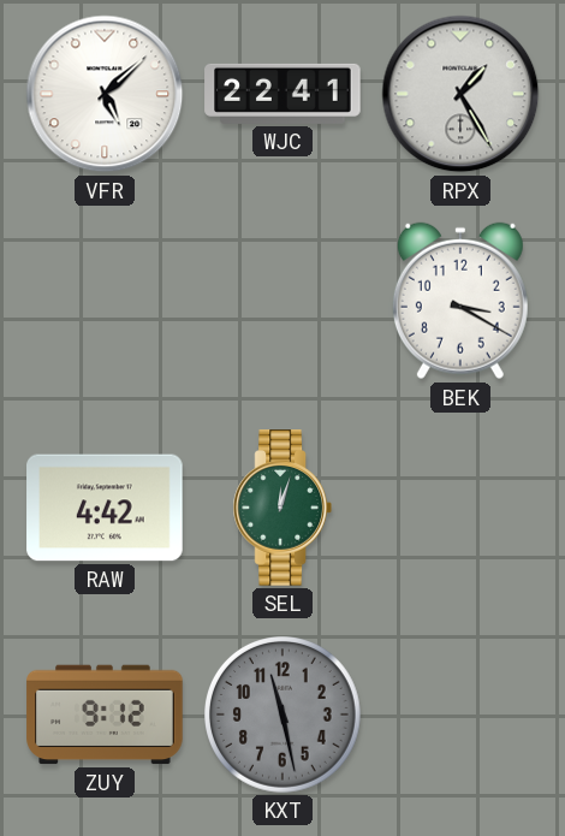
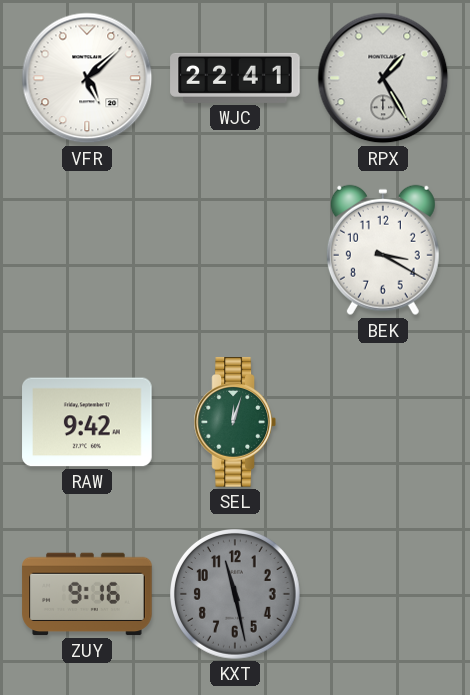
RAW: 4:42 -> 9:42 (87, 422)
ZUY: 9:12 -> 9:16 (87, 594)
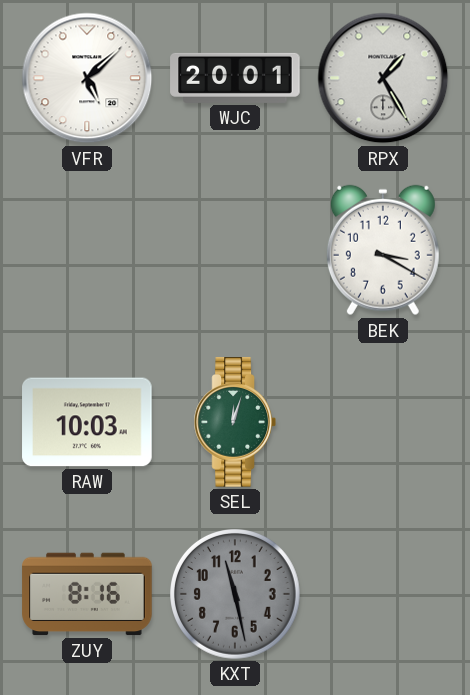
WJC: 22:41 -> 20:01 (235, 78)
RAW: 9:42 -> 10:03 (87, 422)
ZUY: 9:16 -> 8:16 (87, 594)
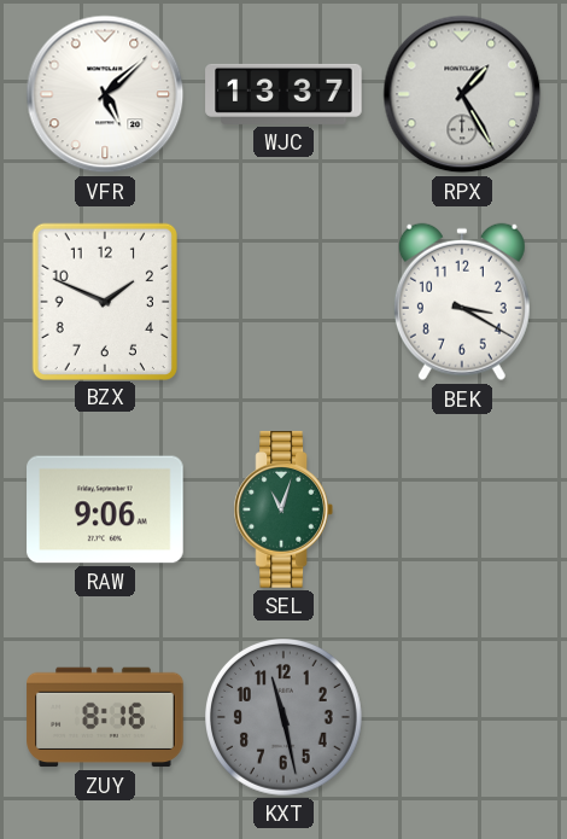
WJC: 20:01 -> 13:37 (283, 94)
BZX: none -> 1:49 (105, 301)
RAW: 10:03 -> 9:06 (105, 509)
SEL: 12:03 -> 11:03 (282, 509)
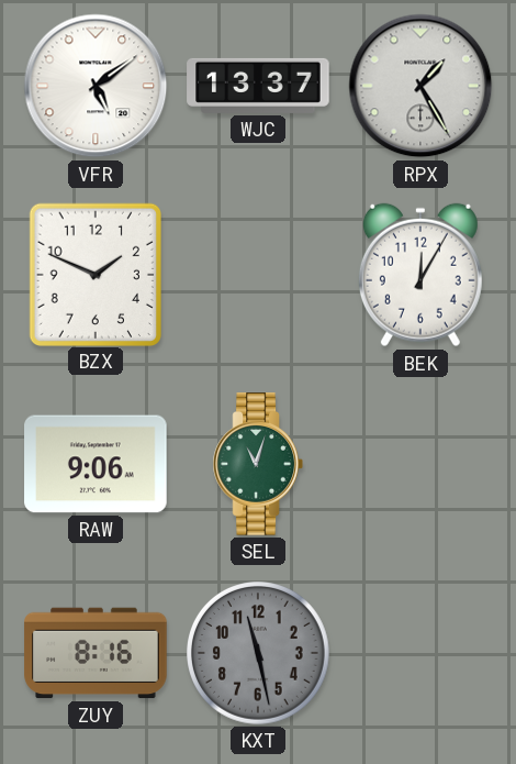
VFR: 5:08 -> 5:09 (96, 86)
BEK: 3:20 -> 12:05 (420, 275)
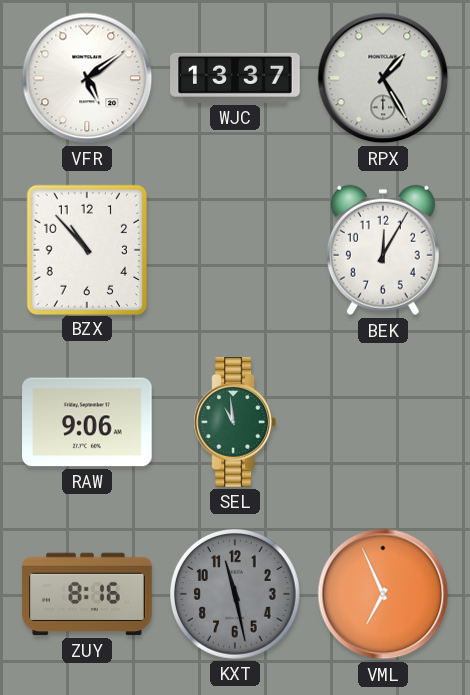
BZX: 1:49 -> 10:53 (87, 249)
SEL: 11:03 -> 10:59 (234, 422)
VML: none -> 6:56 (383, 594)
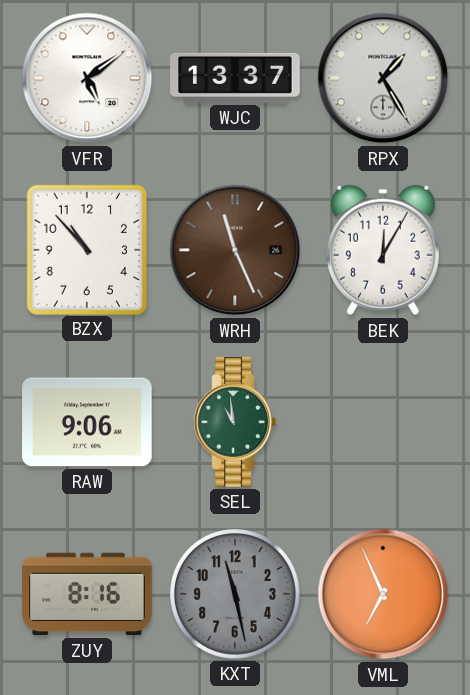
WRH: none -> 11:26 (235, 250)
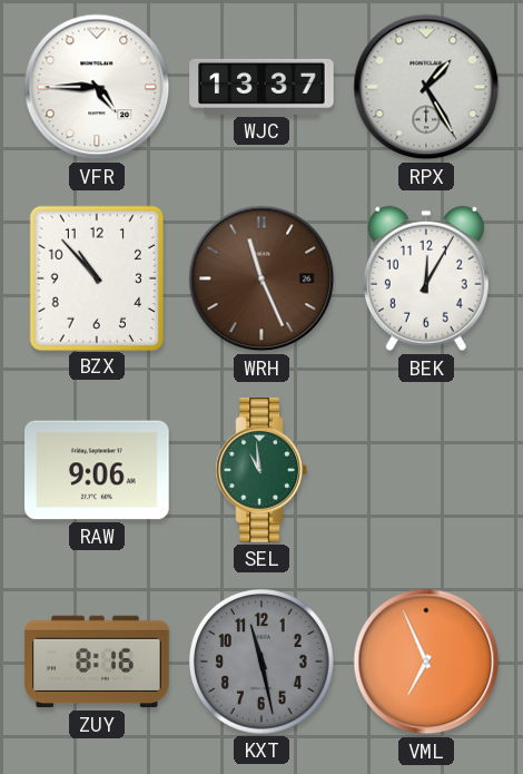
VFR: 5:09 -> 4:45 (97, 87)
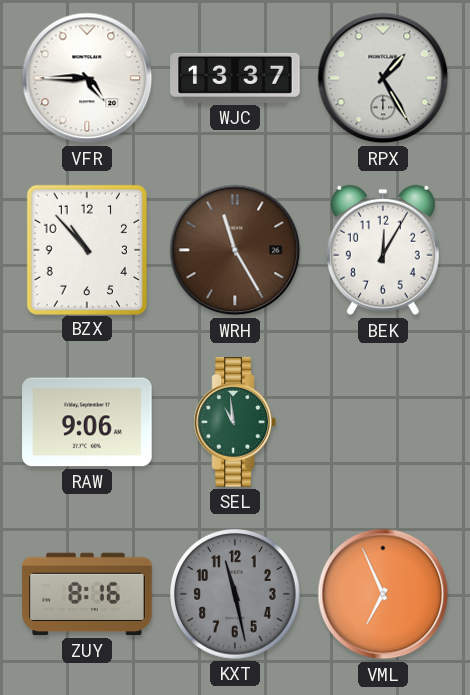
WRH: 11:26 -> 11:25 (235, 250)
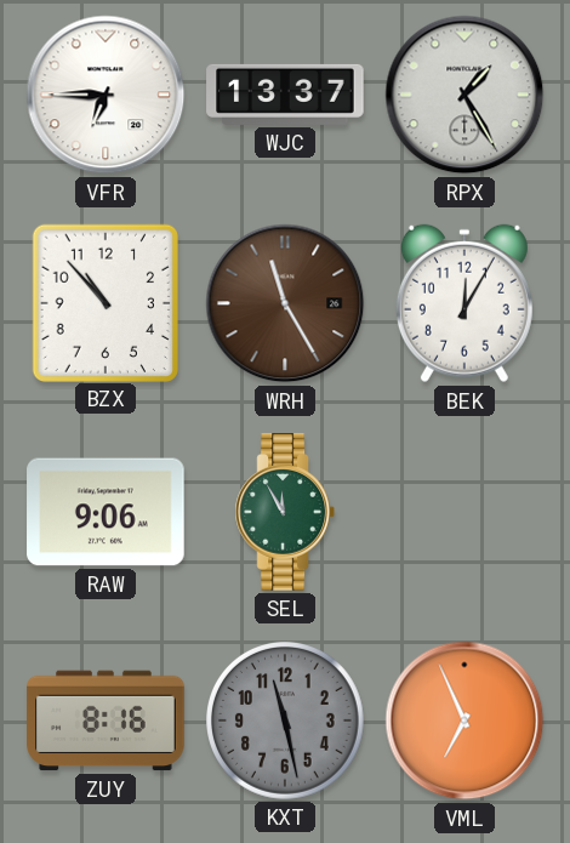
VFR: 4:45 -> 6:45 (106, 95)
SEL: 10:59 -> 11:55 (284, 512)
